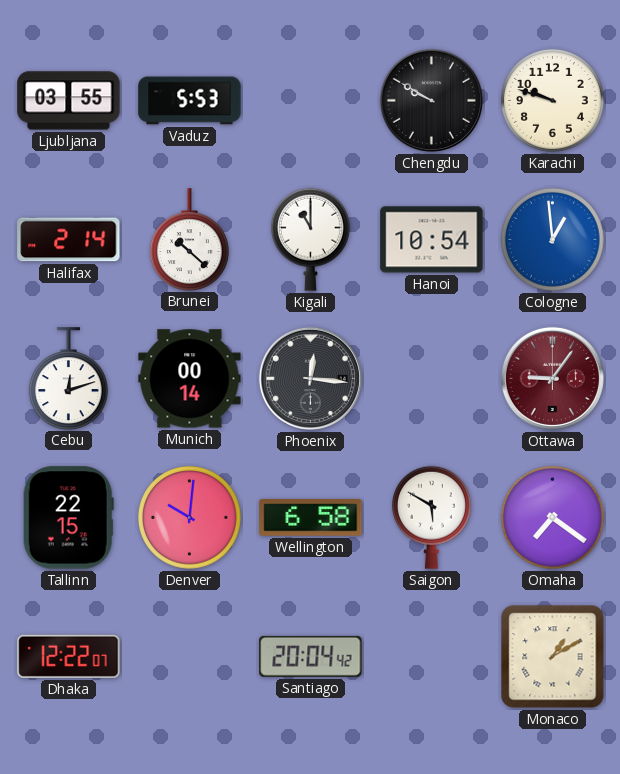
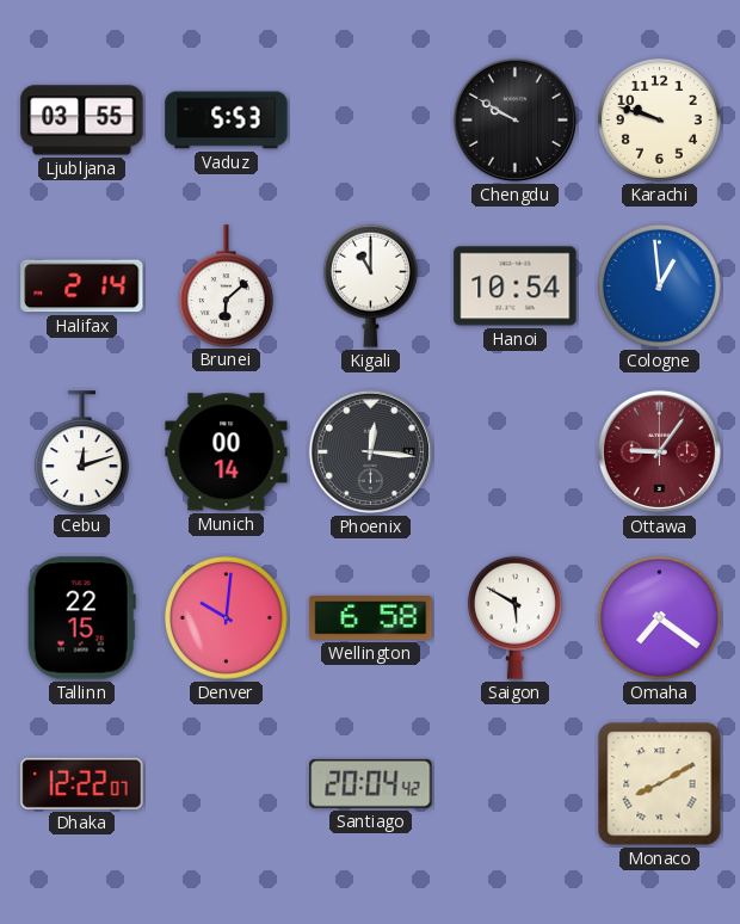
Brunei: 10:22 -> 6:08 (226, 285)
Monaco: 1:10 -> 8:10 (660, 784)
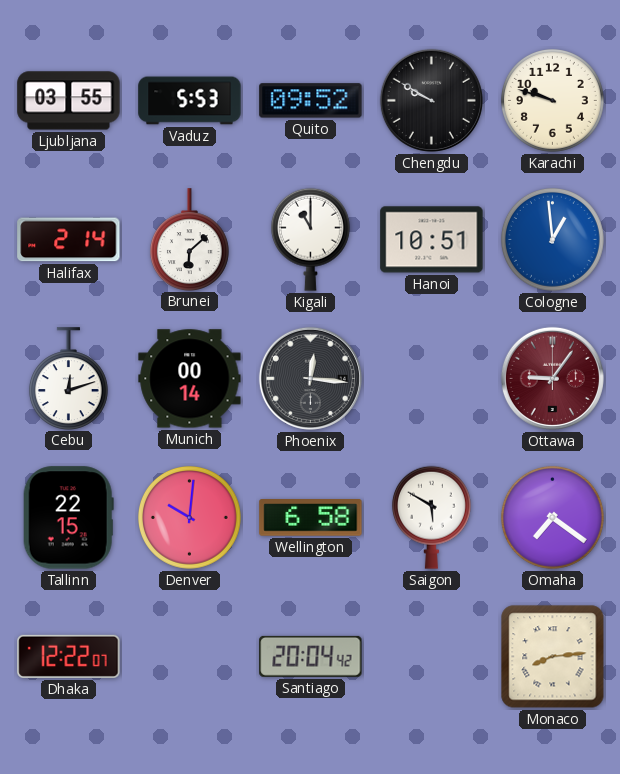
Quito: none -> 09:52 (311, 101)
Hanoi: 10:54 -> 10:51 (432, 240)
Monaco: 8:10 -> 8:14 (553, 657)
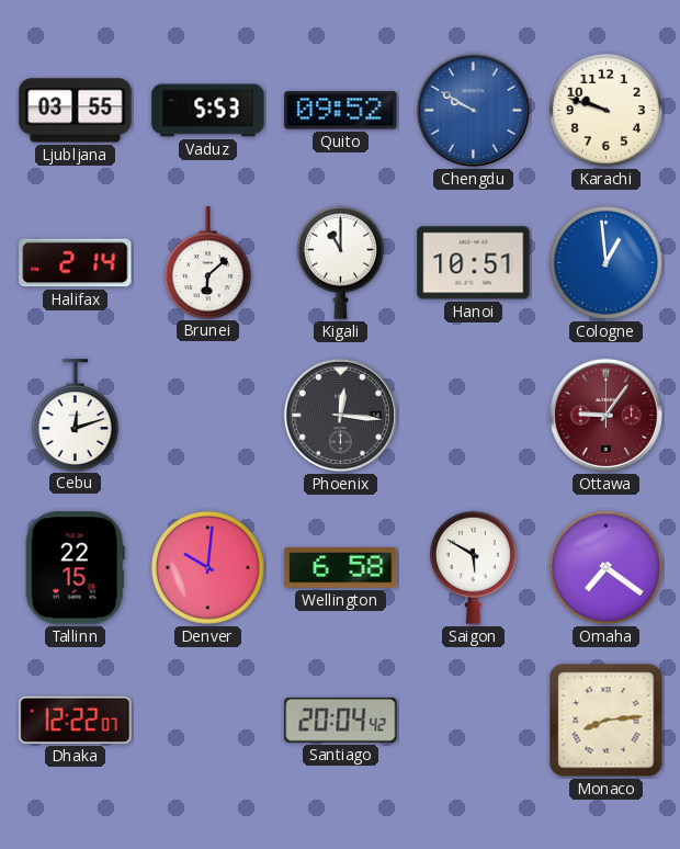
Chengdu dial: black -> blue (473, 110)
Munich: 00:14 -> none (190, 379)
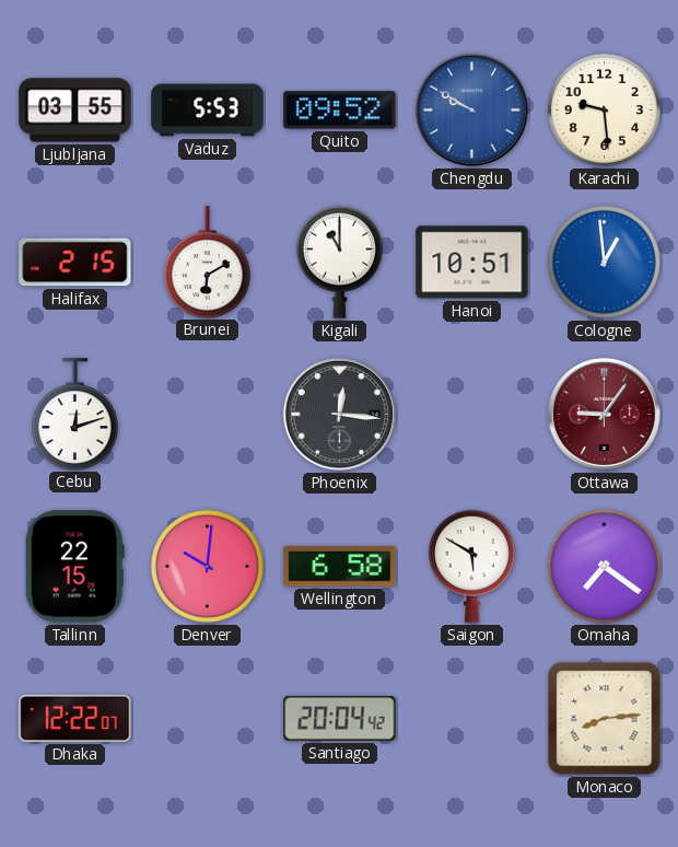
Karachi: 9:48 -> 9:29 (604, 109)
Halifax: 2:14 -> 2:15 (75, 263)
Brunei: 6:08 -> 6:10 (207, 262)
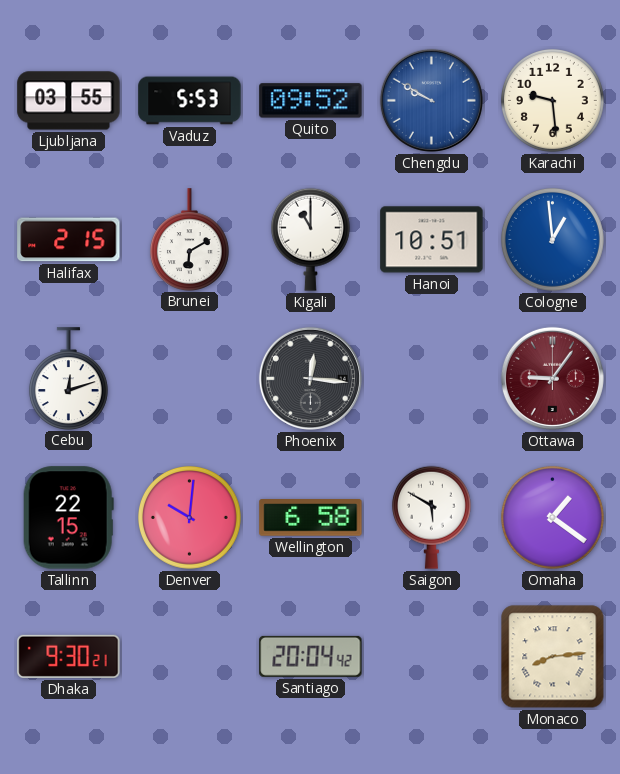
Omaha: 7:21 -> 1:21 (552, 517)
Dhaka: 12:22 -> 9:30 (69, 656)
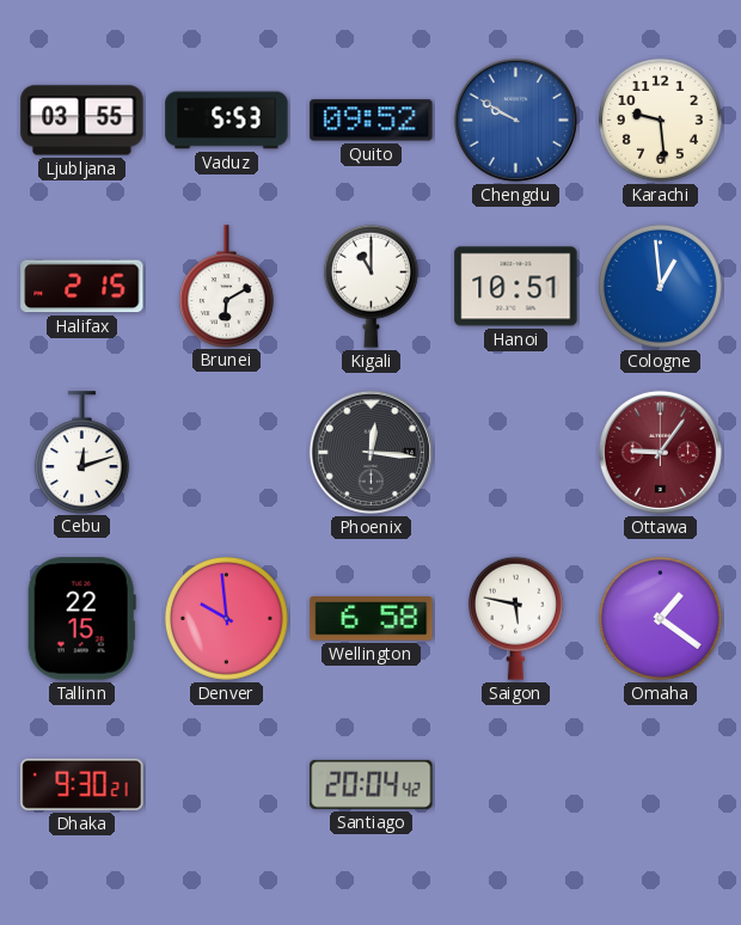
Denver: 10:01 -> 9:59 (226, 618)
Saigon: 5:50 -> 5:47 (515, 618)
Monaco: 8:14 -> none (553, 657)
